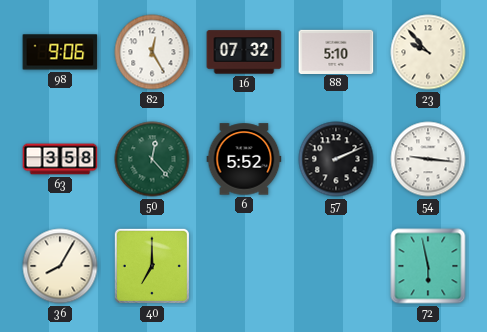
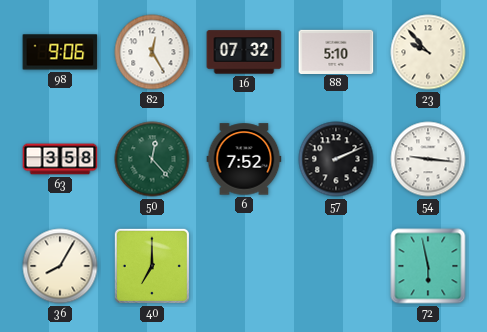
6: 5:52 -> 7:52 (244, 159)
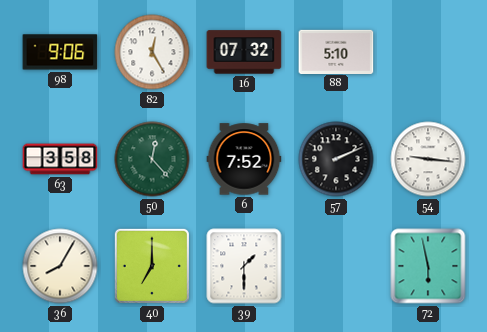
23: 9:53 -> none (428, 52)
39: none -> 1:30 (244, 266)
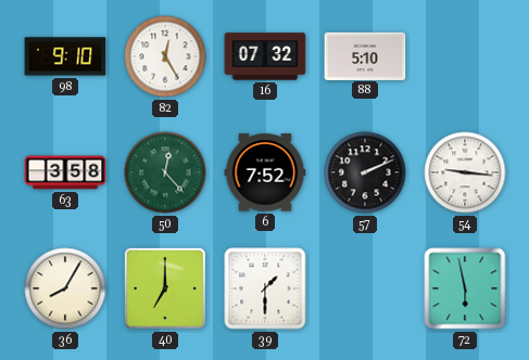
98: 9:06 -> 9:10 (65, 56)
